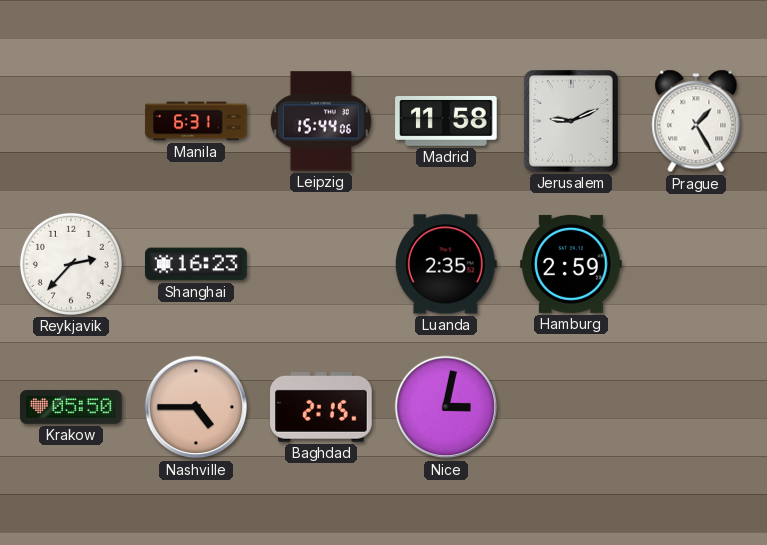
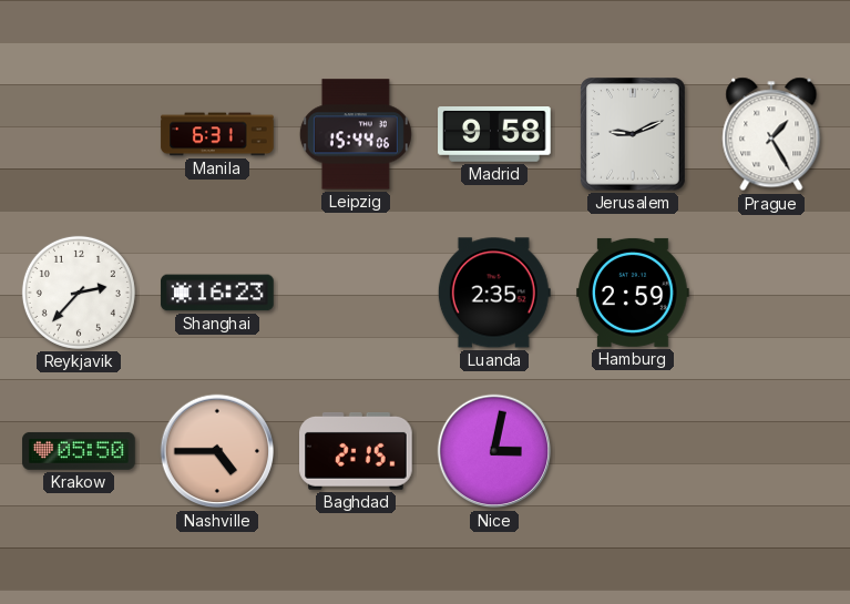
Madrid: 11:58 -> 9:58 (494, 135)
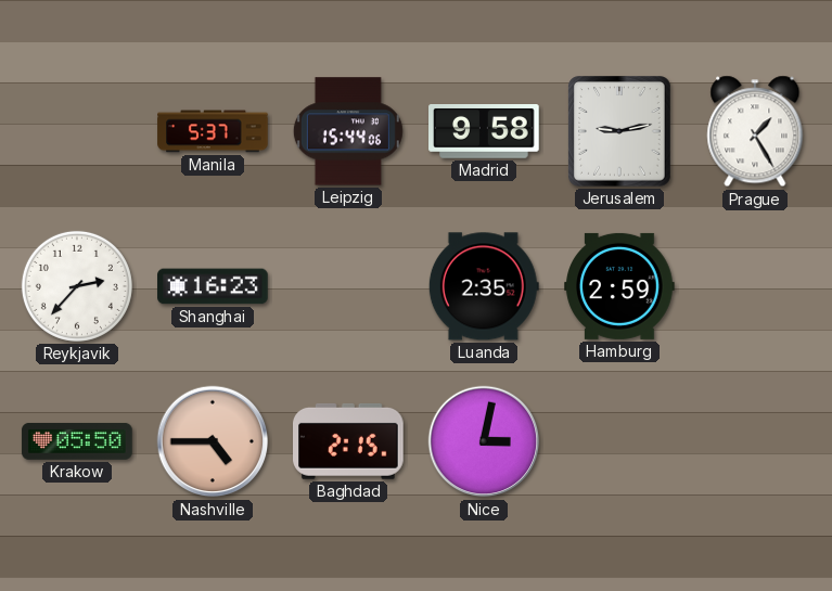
Manila: 6:31 -> 5:37 (213, 131)
Jerusalem: 9:11 -> 9:13 (619, 131)
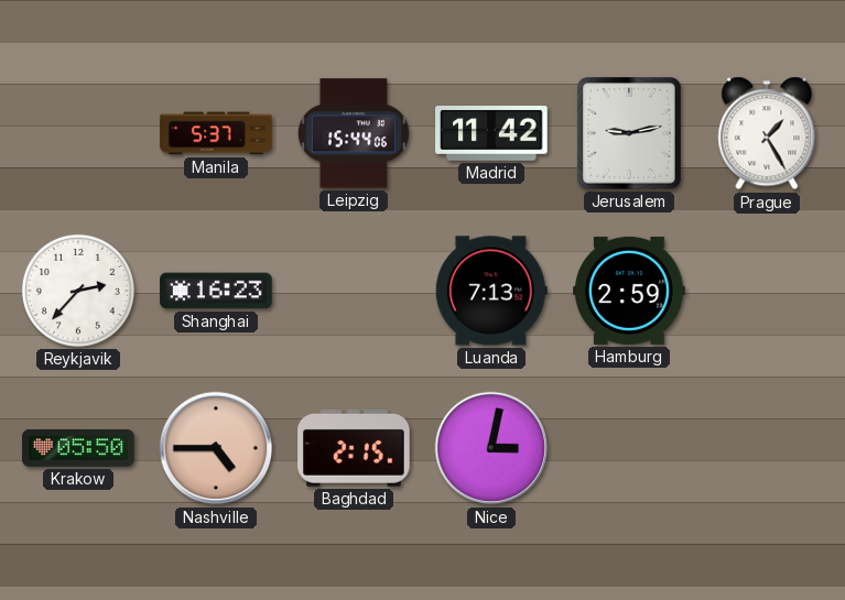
Madrid: 9:58 -> 11:42 (491, 134)
Luanda: 2:35 -> 7:13 (491, 291)
